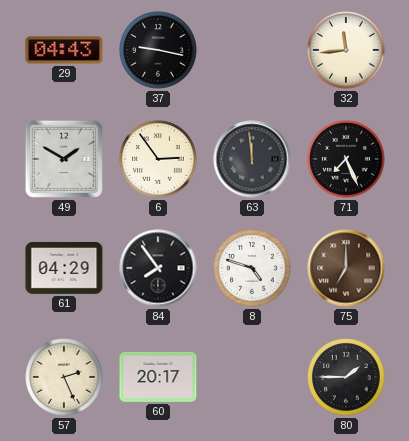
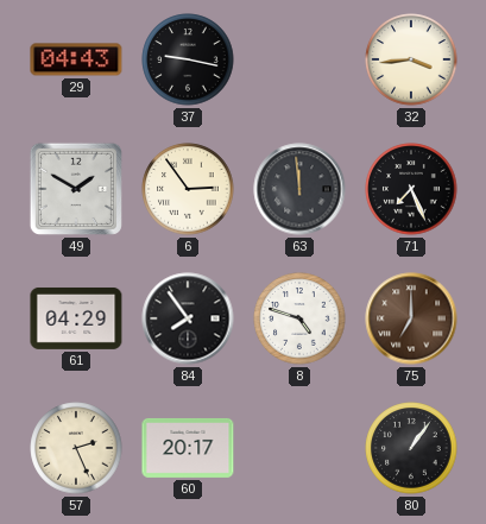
32: 11:44 -> 3:44 (411, 59)
80: 1:45 -> 1:06 (411, 448)
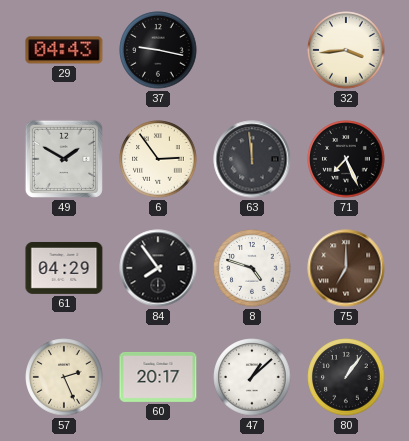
47: none -> 1:08 (252, 377)
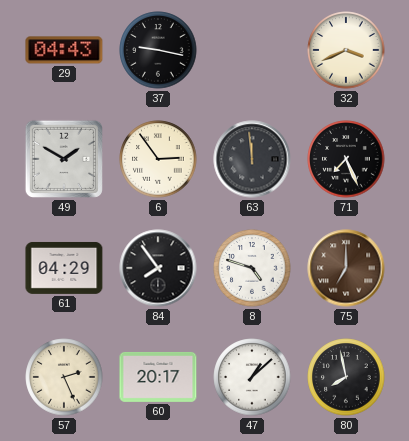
32: 3:44 -> 3:41 (346, 50)
80: 1:06 -> 7:58 (346, 377)
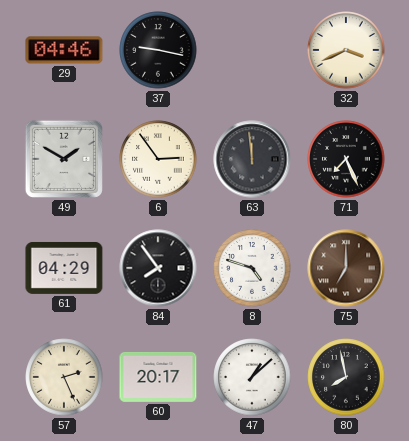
29: 04:43 -> 04:46 (64, 50)
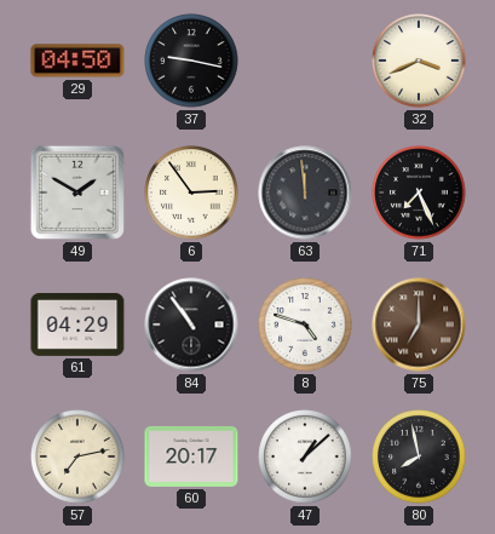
29: 04:46 -> 04:50 (77, 61)
84: 7:54 -> 10:54 (191, 325)
57: 2:26 -> 7:13 (77, 457)
